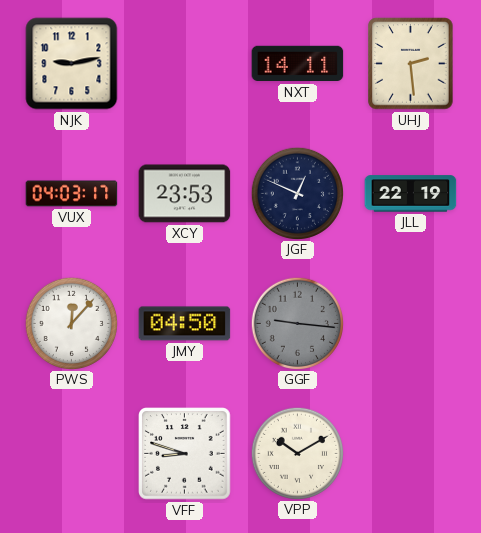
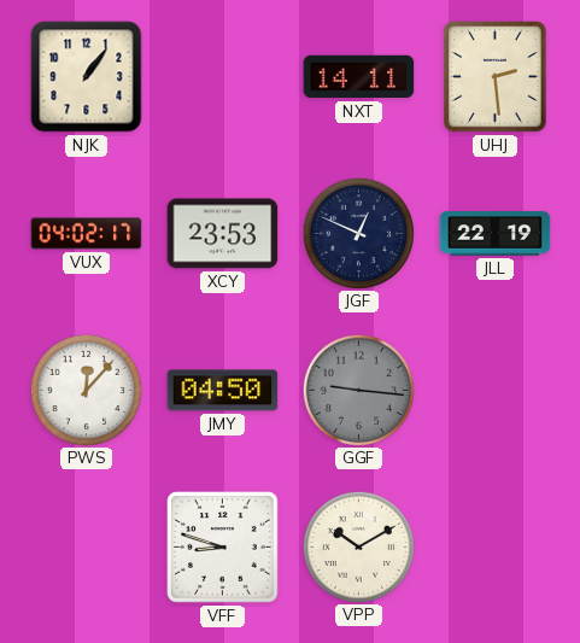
NJK: 9:13 -> 1:06 (87, 77)
VUX: 04:03 -> 04:02 (87, 234)
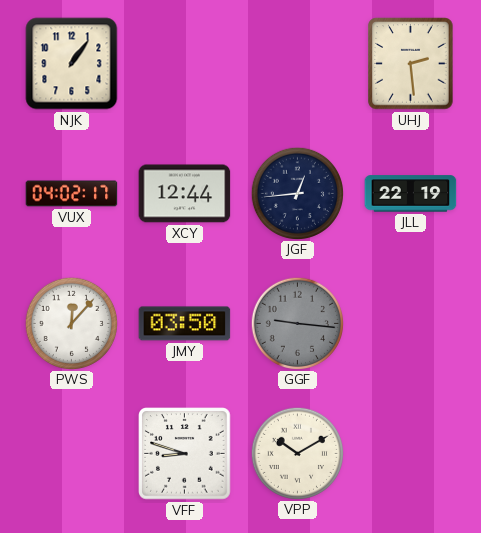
NXT: 14:11 -> none (359, 77)
XCY: 23:53 -> 12:44 (185, 194)
JGF: 12:49 -> 12:44 (297, 193)
JMY: 04:50 -> 03:50 (185, 324)
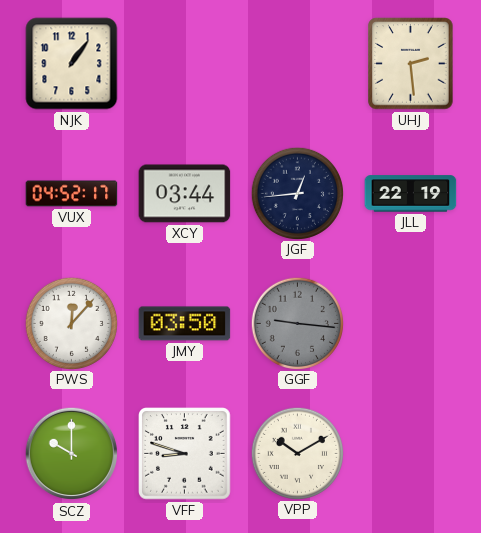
VUX: 04:02 -> 04:52 (72, 194)
XCY: 12:44 -> 03:44 (185, 194)
SCZ: none -> 10:00 (72, 454)
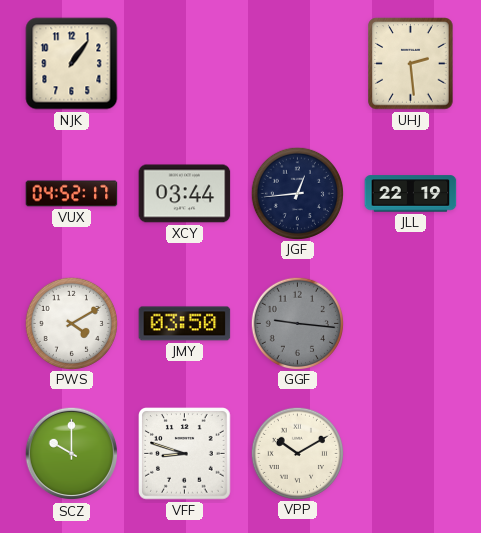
PWS: 12:07 -> 4:10 (71, 323)
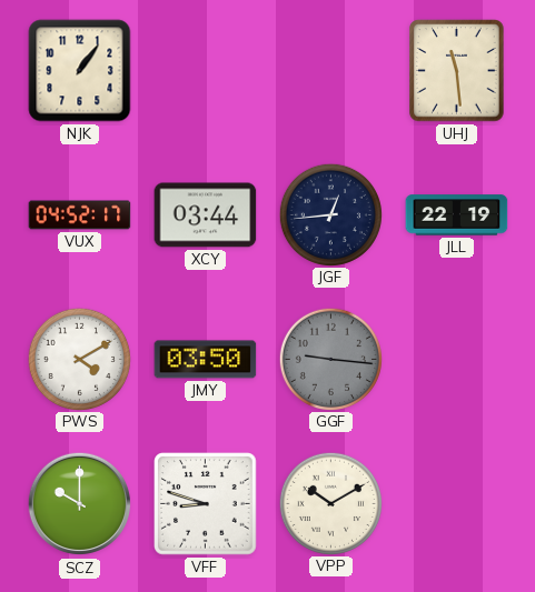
UHJ: 2:29 -> 11:29 (457, 71)
